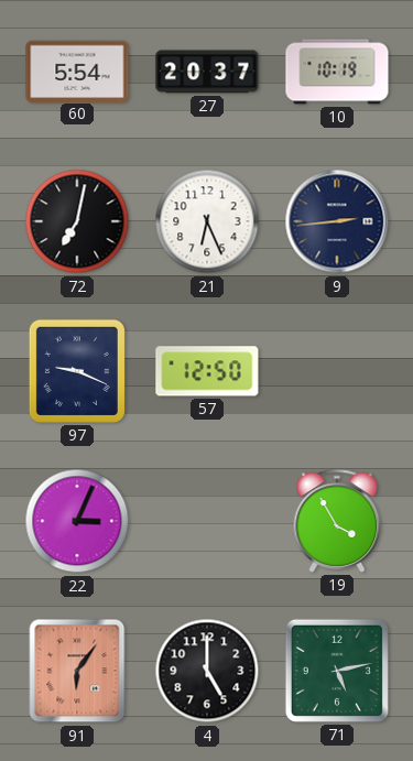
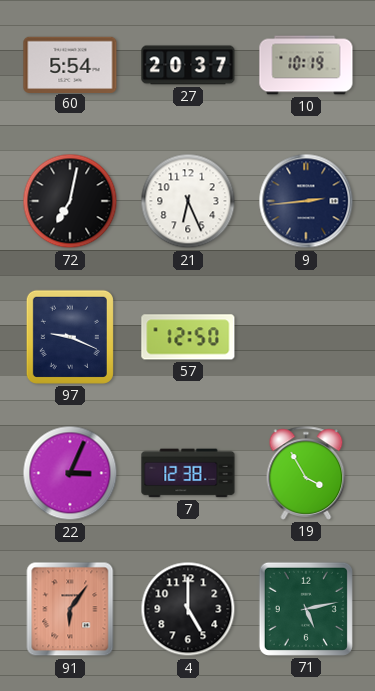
7: none -> 12:38 (188, 473)
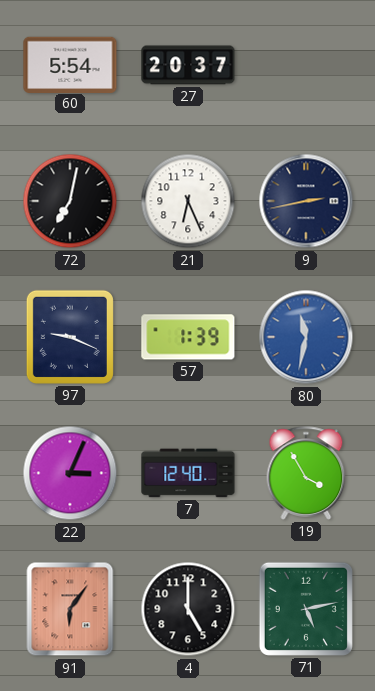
10: 10:19 -> none (306, 65)
9: 2:44 -> 2:43 (306, 201)
57: 12:50 -> 1:39 (188, 337)
80: none -> 11:32 (306, 337)
7: 12:38 -> 12:40 (188, 473)
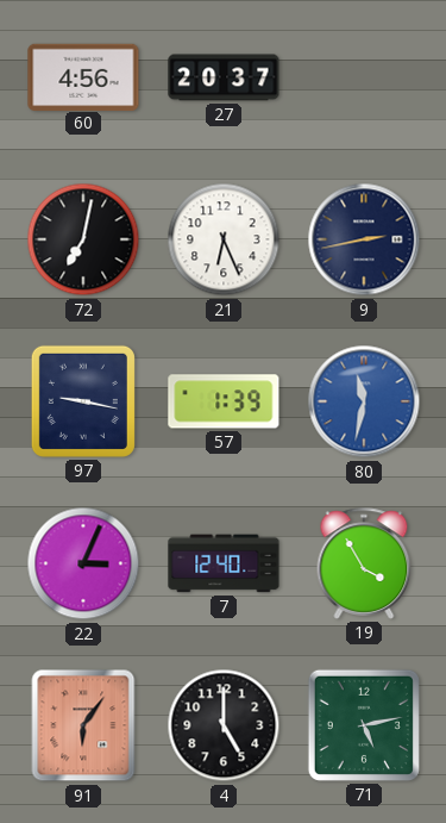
60: 5:54 -> 4:56 (83, 76)
97: 9:19 -> 9:17 (83, 401)
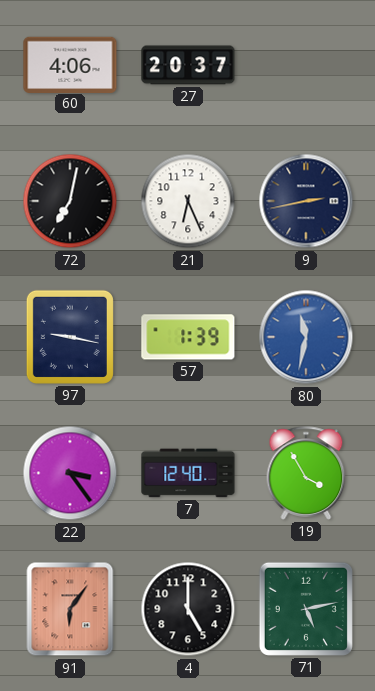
60: 4:56 -> 4:06 (70, 64)
22: 3:04 -> 3:24 (70, 473)
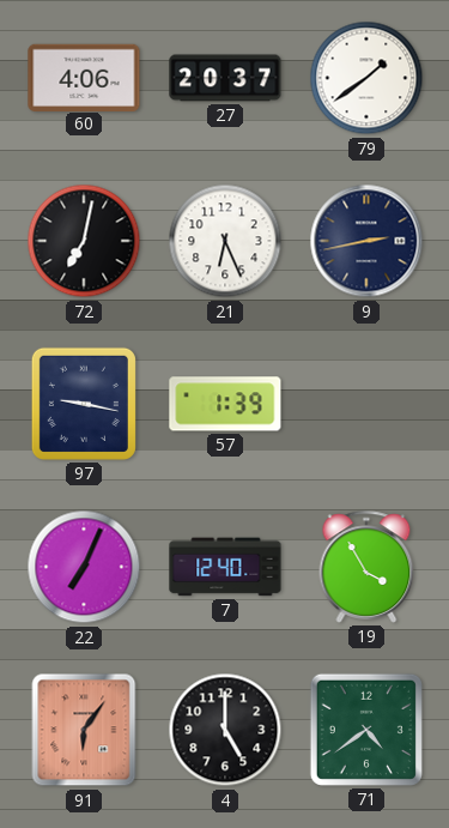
79: none -> 1:39 (366, 78)
80: 11:32 -> none (306, 337)
22: 3:24 -> 7:04 (84, 567)
71: 5:13 -> 4:39 (366, 730)
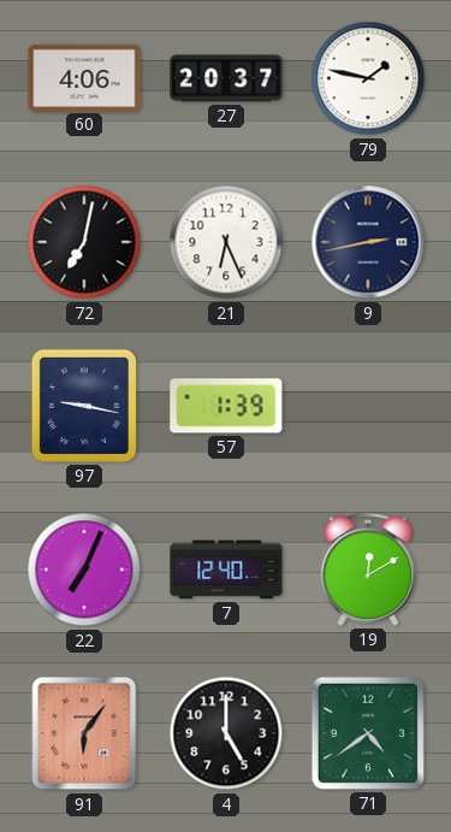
79: 1:39 -> 1:47 (368, 78)
19: 3:55 -> 12:10 (368, 570)
